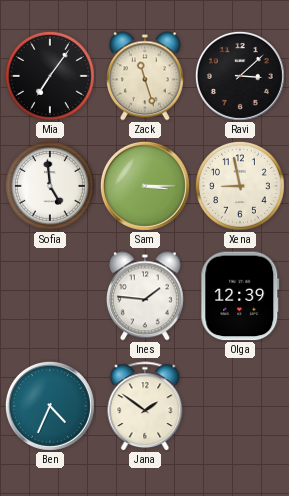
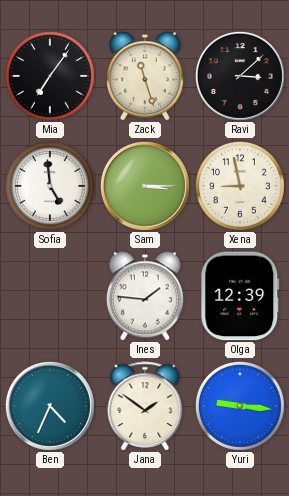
Yuri: none -> 9:16 (240, 406)
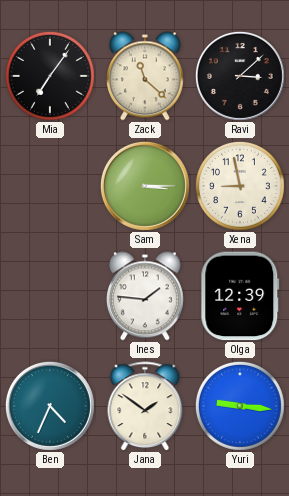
Zack: 11:27 -> 11:22 (145, 76)
Sofia: 4:59 -> none (50, 186)
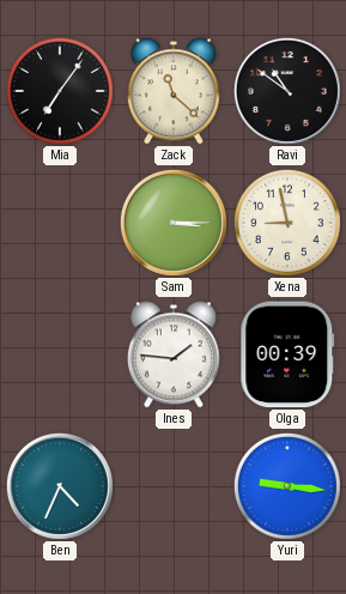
Ravi: 3:08 -> 10:51 (287, 91)
Olga: 12:39 -> 00:39 (287, 354)
Jana: 1:51 -> none (145, 406)
